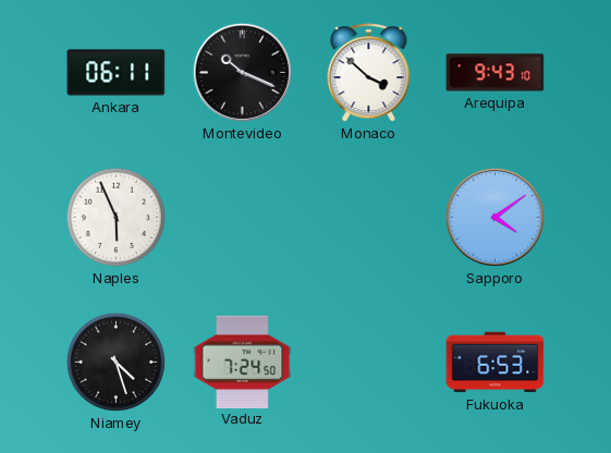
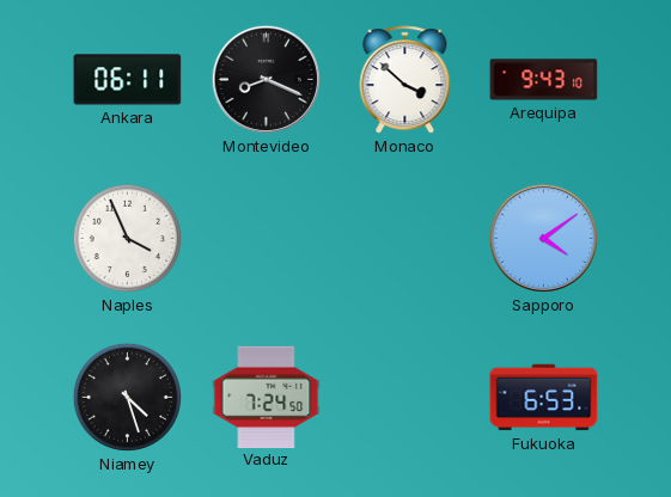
Montevideo: 10:19 -> 8:19 (266, 79)
Naples: 5:56 -> 3:56 (127, 238)
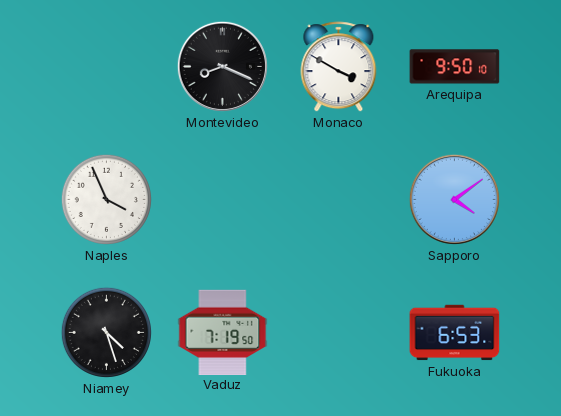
Ankara: 06:11 -> none (128, 80)
Monaco: 3:52 -> 3:50 (339, 67)
Arequipa: 9:43 -> 9:50 (455, 67)
Vaduz: 7:24 -> 7:19 (223, 332)
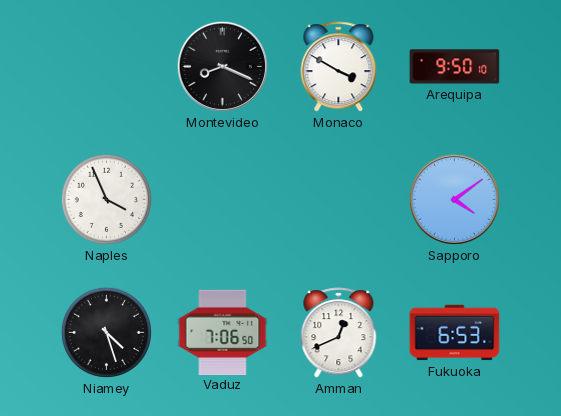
Vaduz: 7:19 -> 7:06 (223, 332)
Amman: none -> 12:41 (339, 333)
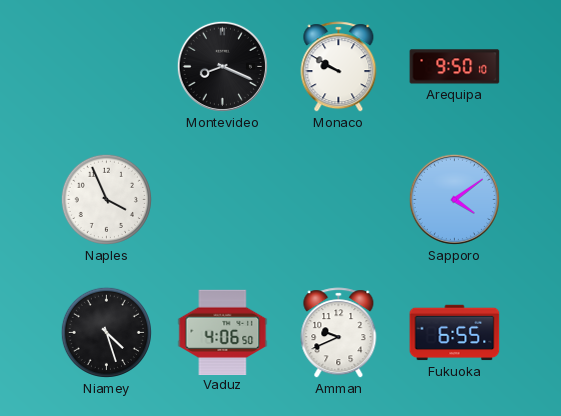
Monaco: 3:50 -> 9:50 (339, 67)
Vaduz: 7:06 -> 4:06 (223, 332)
Amman: 12:41 -> 9:41 (339, 333)
Fukuoka: 6:53 -> 6:55 (455, 333)
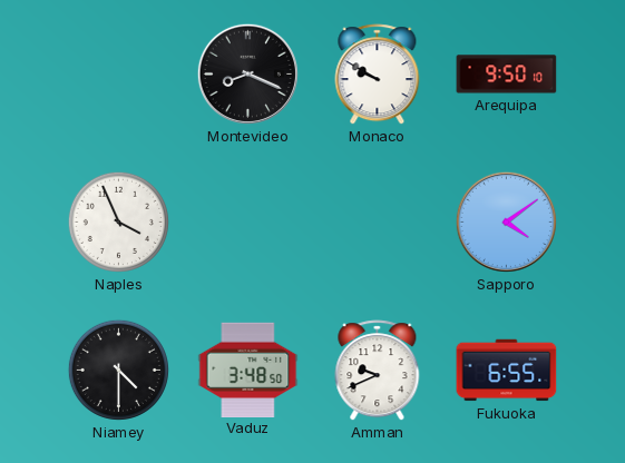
Niamey: 4:27 -> 4:30 (118, 370)
Vaduz: 4:06 -> 3:48 (248, 370)
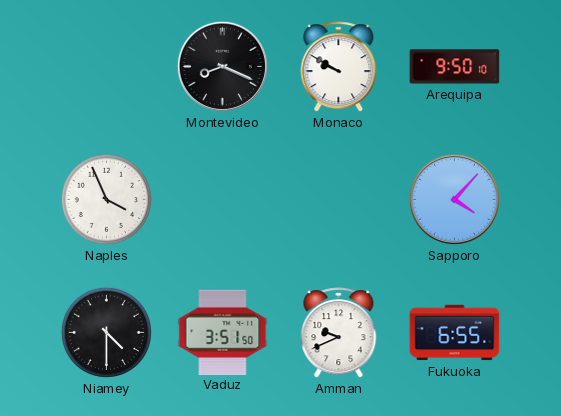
Sapporo: 4:09 -> 4:07 (454, 199)
Vaduz: 3:48 -> 3:51 (223, 332)
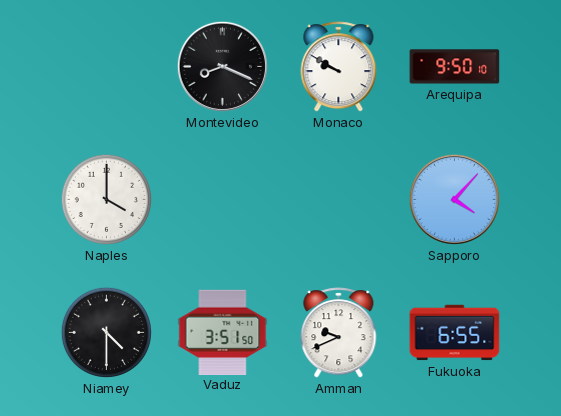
Naples: 3:56 -> 4:00 (106, 199)
